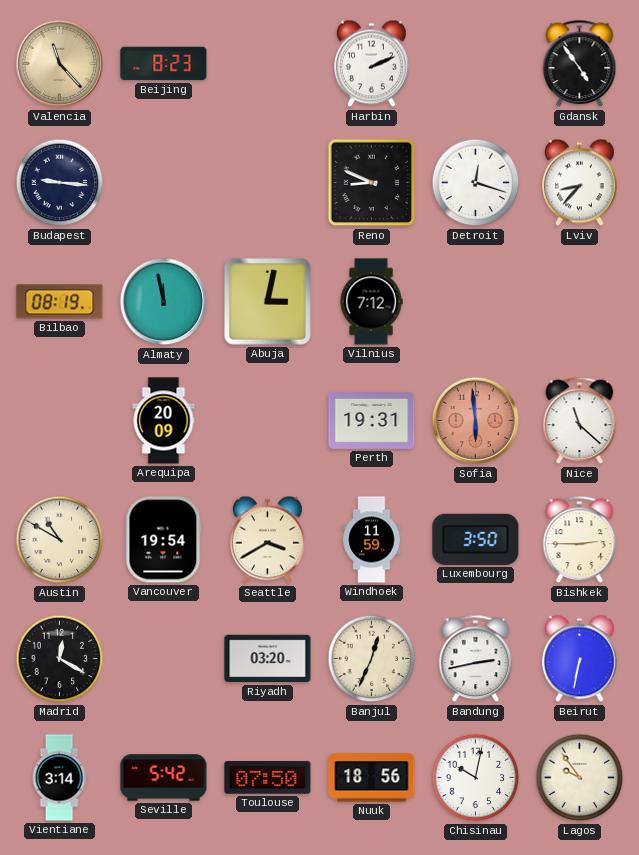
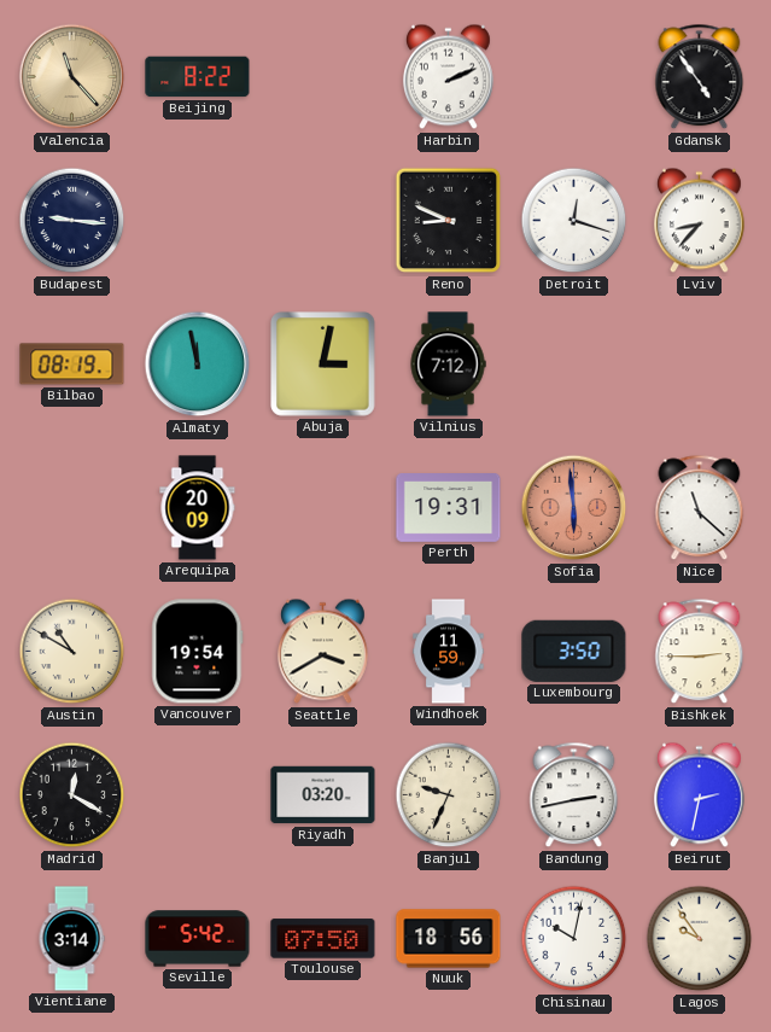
Beijing: 8:23 -> 8:22 (198, 77)
Banjul: 12:34 -> 9:34 (449, 795)
Beirut: 6:32 -> 2:32 (699, 795)
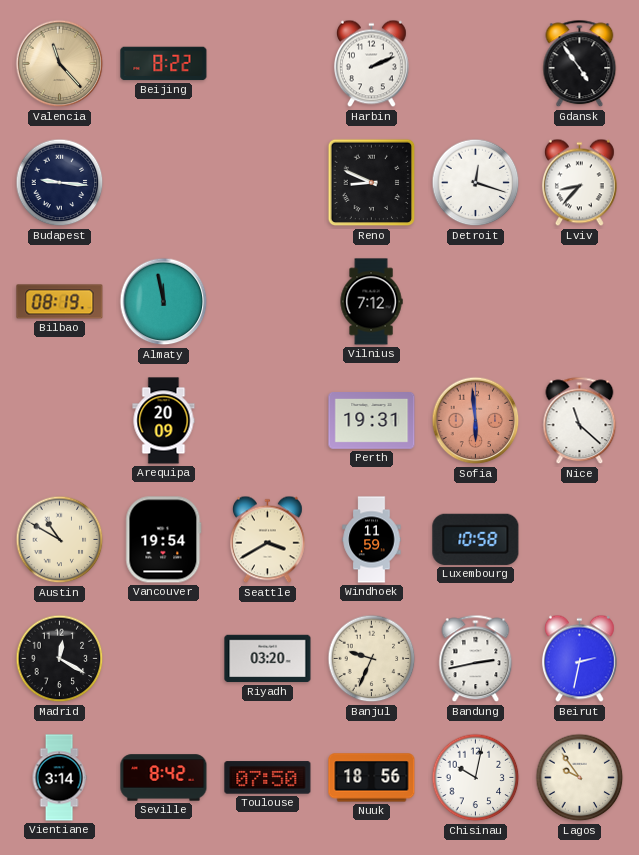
Abuja: 3:02 -> none (323, 365)
Luxembourg: 3:50 -> 10:58 (476, 539)
Bishkek: 2:45 -> none (700, 652)
Seville: 5:42 -> 8:42 (164, 778)
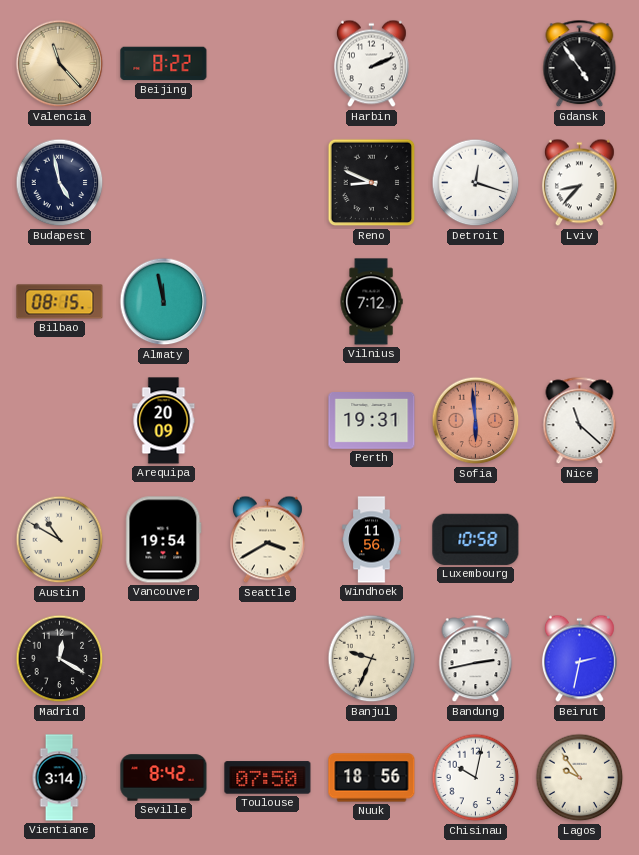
Budapest: 9:16 -> 4:58 (60, 183)
Bilbao: 08:19 -> 08:15 (60, 302)
Windhoek: 11:59 -> 11:56 (372, 540)
Riyadh: 03:20 -> none (268, 659)
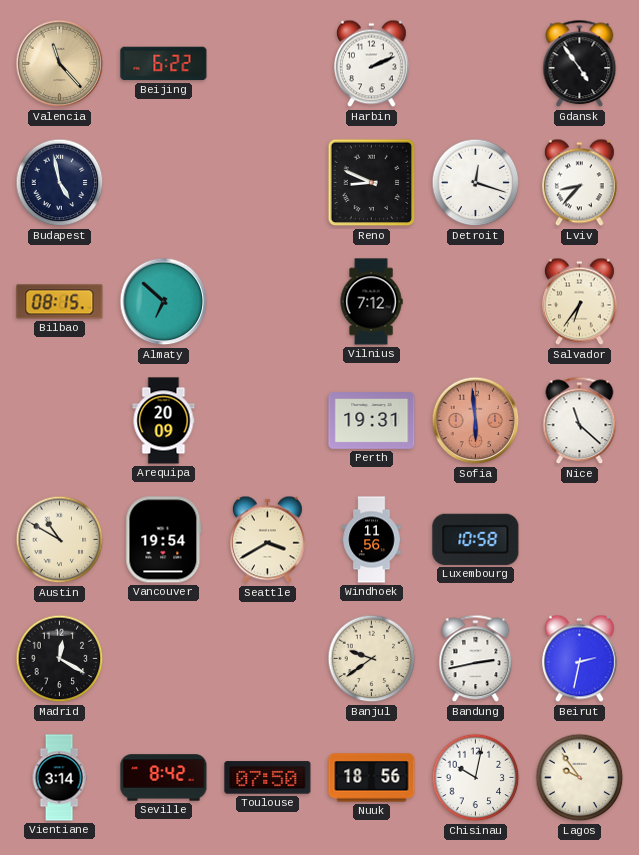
Beijing: 8:22 -> 6:22 (164, 64)
Almaty: 11:58 -> 6:52 (164, 302)
Salvador: none -> 6:36 (579, 302)
Banjul: 9:34 -> 9:39 (372, 659)
